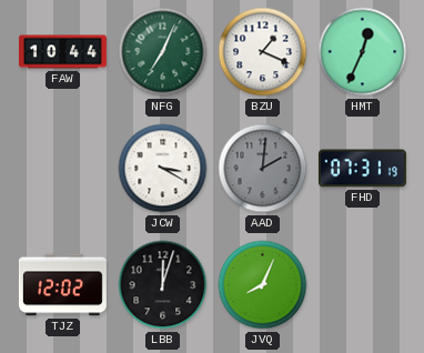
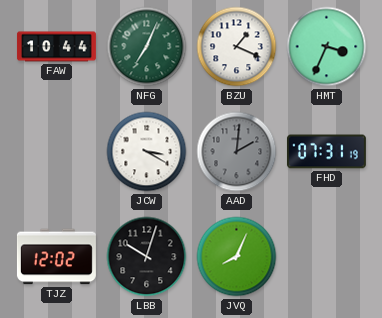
HMT: 12:34 -> 3:34 (327, 47)
LBB: 12:03 -> 10:03 (147, 257)
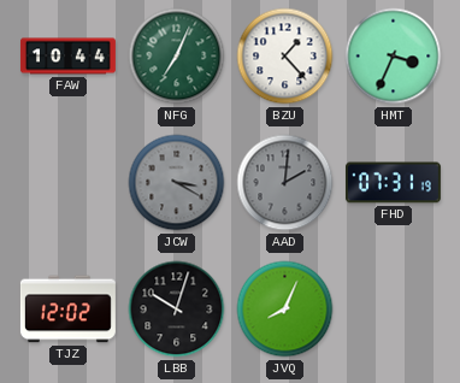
BZU: 1:19 -> 1:23 (285, 57)
JCW dial: white -> grey (177, 183)
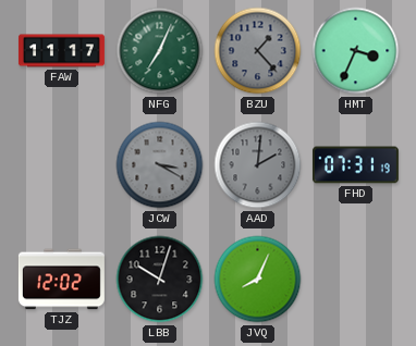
FAW: 10:44 -> 11:17 (61, 51)
BZU dial: white -> grey (258, 51)
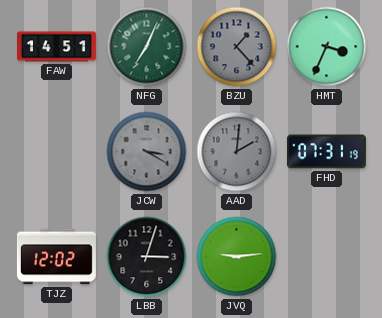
FAW: 11:17 -> 14:51 (56, 47)
LBB: 10:03 -> 3:03 (147, 257)
JVQ: 8:04 -> 9:14 (237, 257)
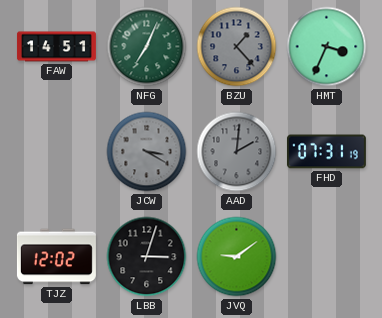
JVQ: 9:14 -> 9:09 (237, 257)
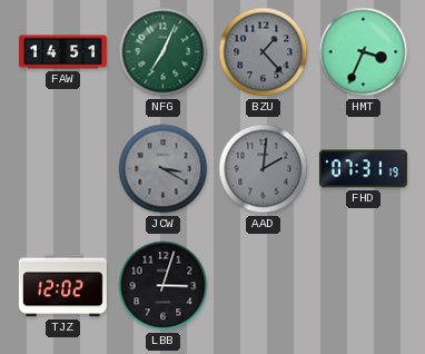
JVQ: 9:09 -> none (237, 257)
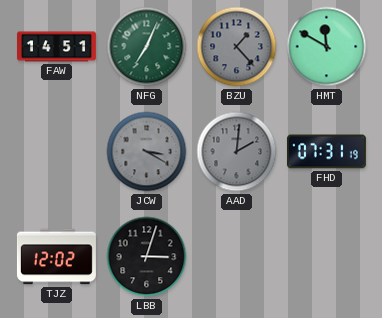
HMT: 3:34 -> 11:50 (327, 47)
